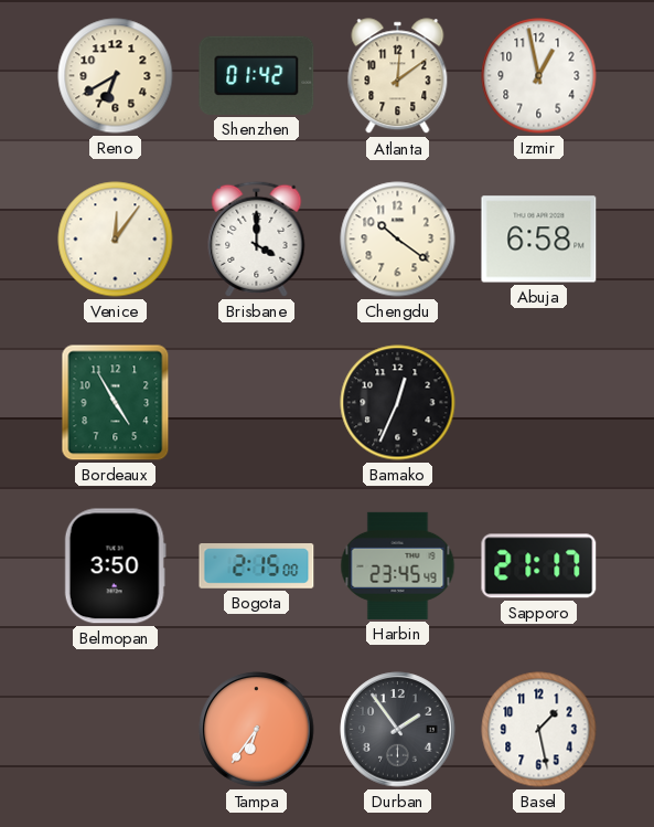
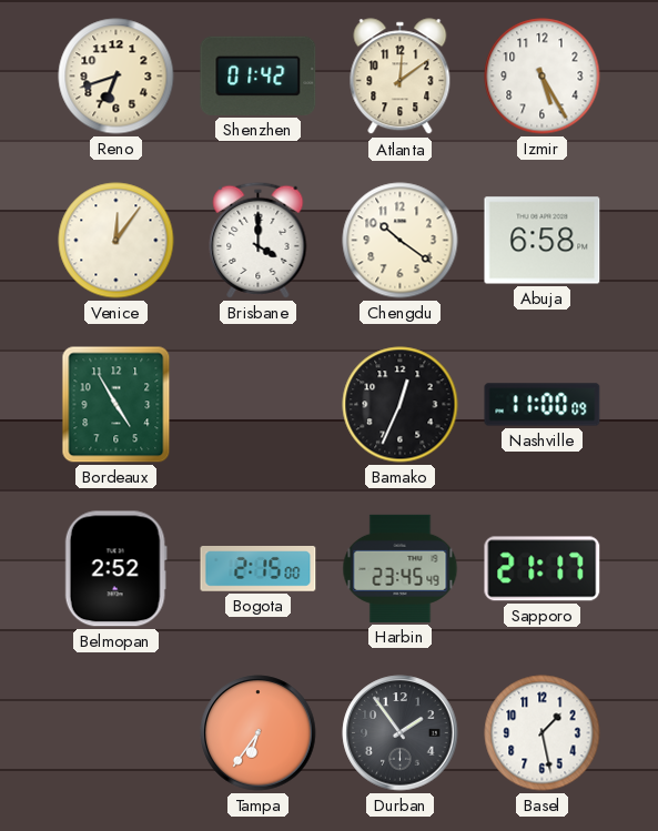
Reno: 6:40 -> 6:42 (117, 77)
Izmir: 12:58 -> 5:25 (543, 77)
Nashville: none -> 11:00 (543, 405)
Belmopan: 3:50 -> 2:52 (115, 569)
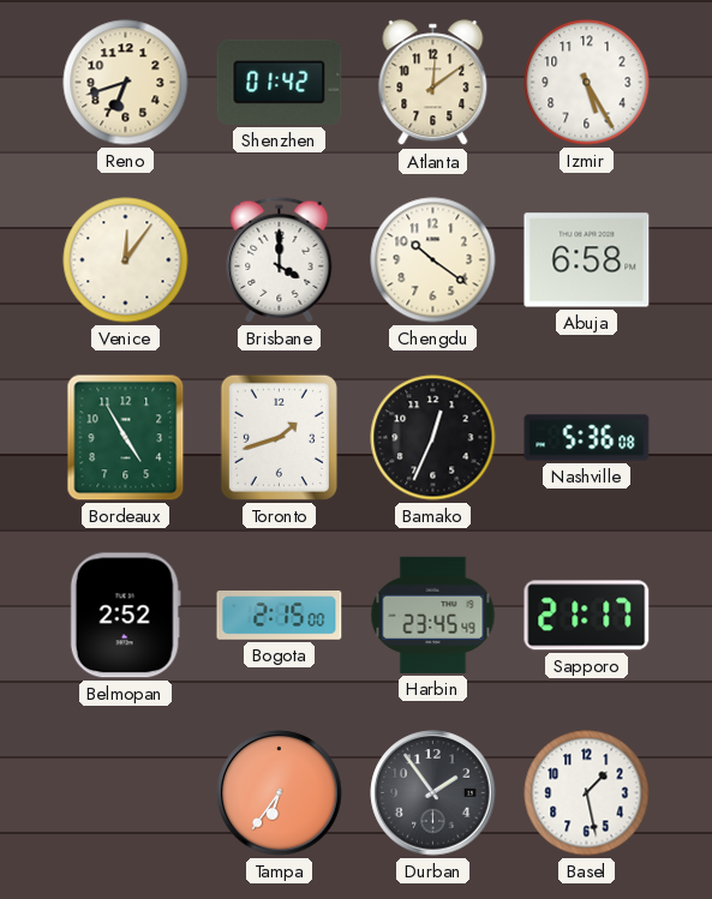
Toronto: none -> 1:42 (279, 437)
Nashville: 11:00 -> 5:36 (587, 438)
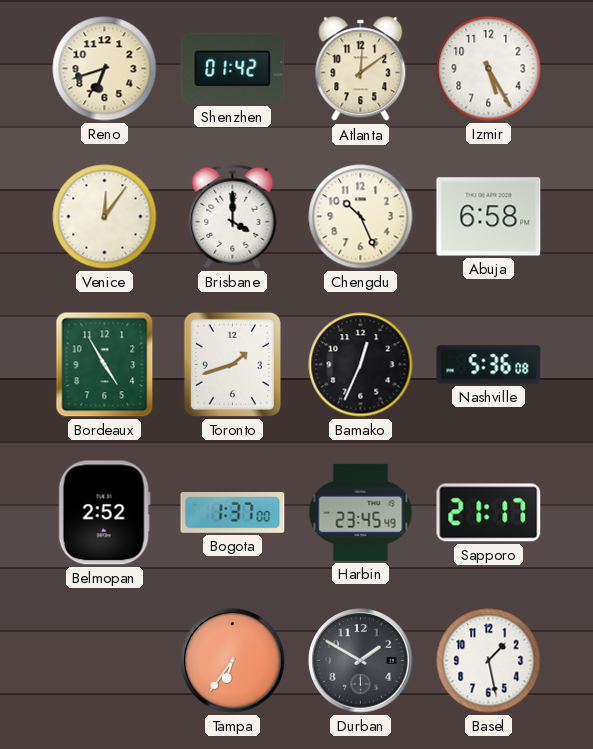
Chengdu: 10:21 -> 10:26 (361, 217)
Bogota: 2:15 -> 1:37 (233, 513)
Durban: 1:54 -> 1:50 (361, 661)
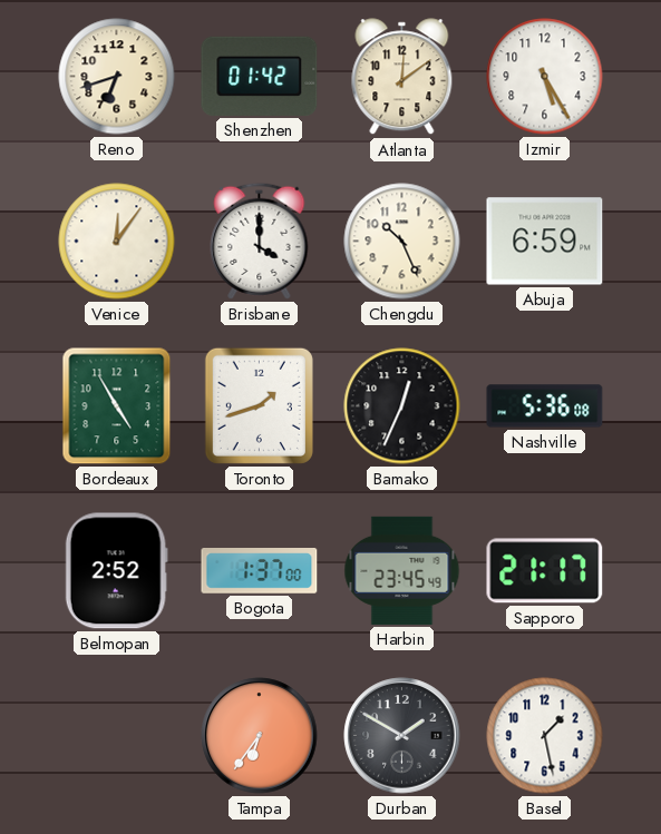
Abuja: 6:58 -> 6:59 (545, 242)
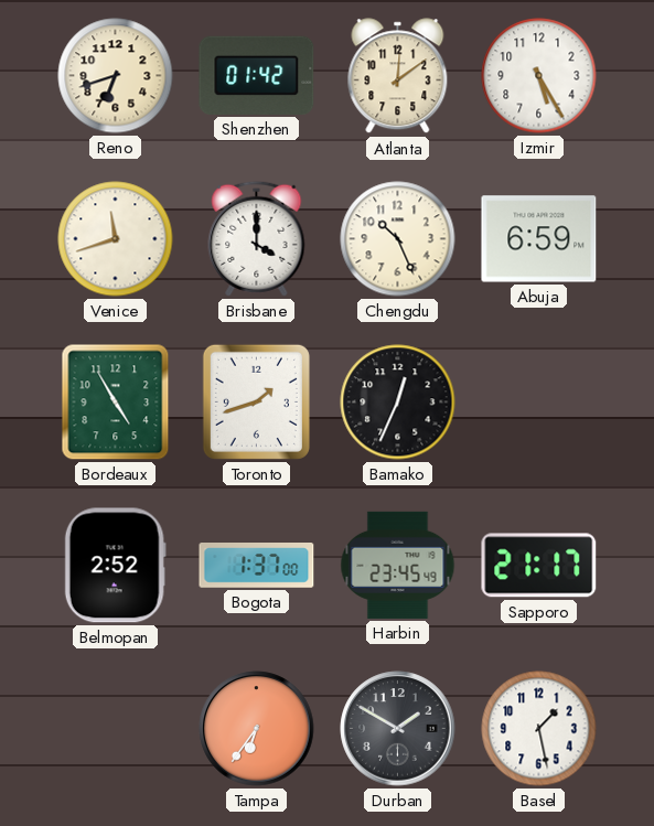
Venice: 12:06 -> 11:42 (116, 239)
Nashville: 5:36 -> none (545, 406)
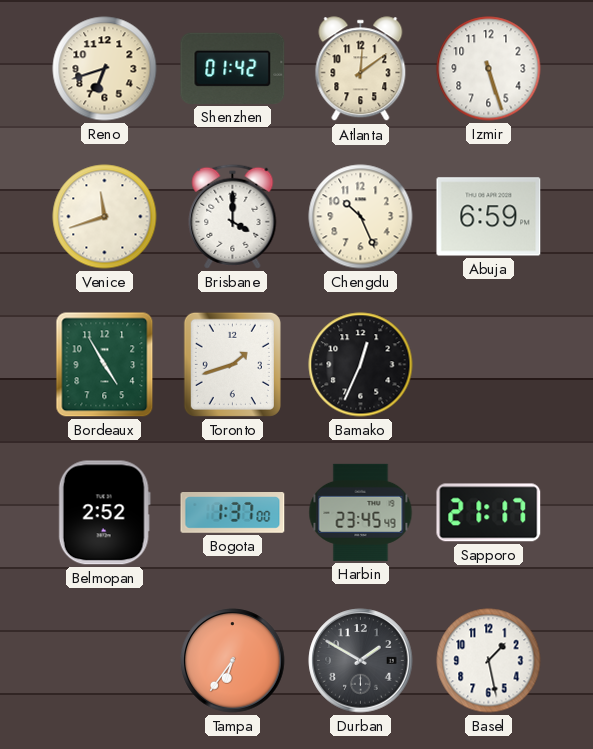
Izmir: 5:25 -> 5:27 (489, 69)
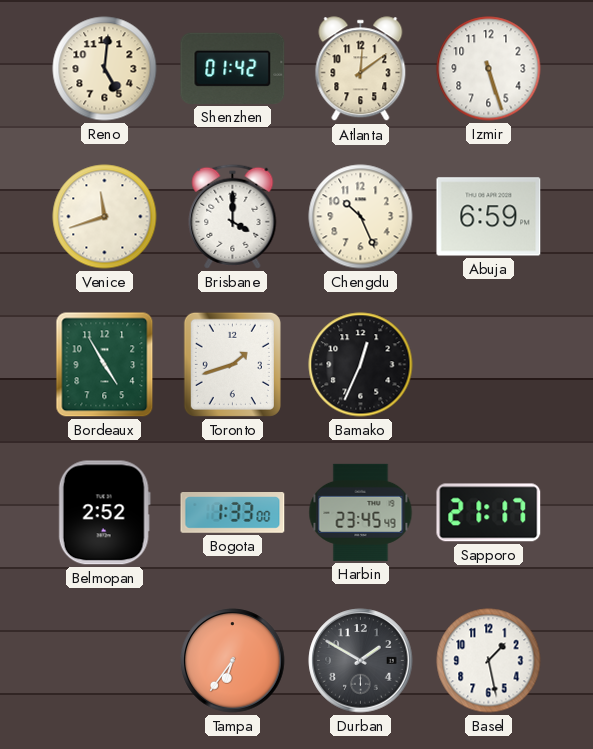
Reno: 6:42 -> 5:01 (105, 69)
Bogota: 1:37 -> 1:33 (233, 513)
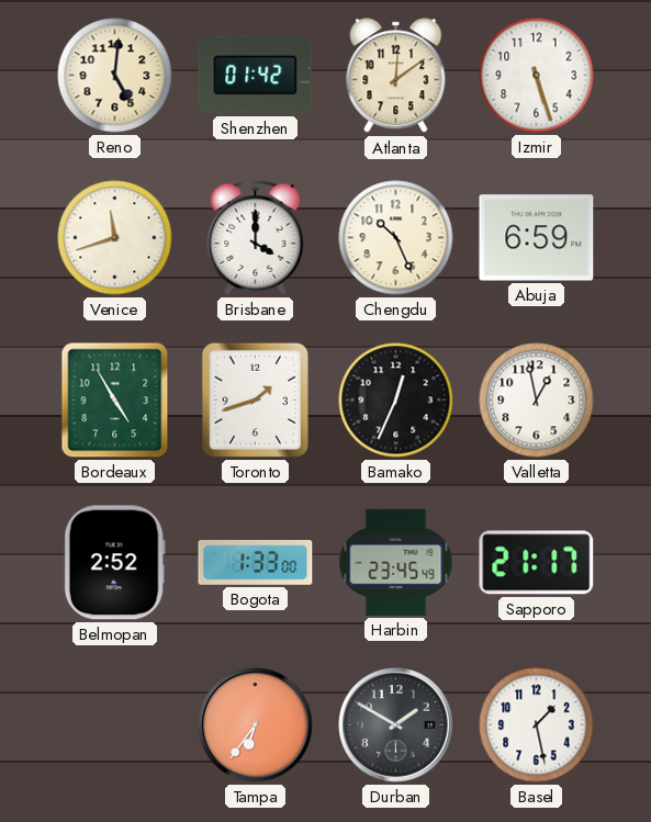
Valletta: none -> 12:58 (537, 401)
